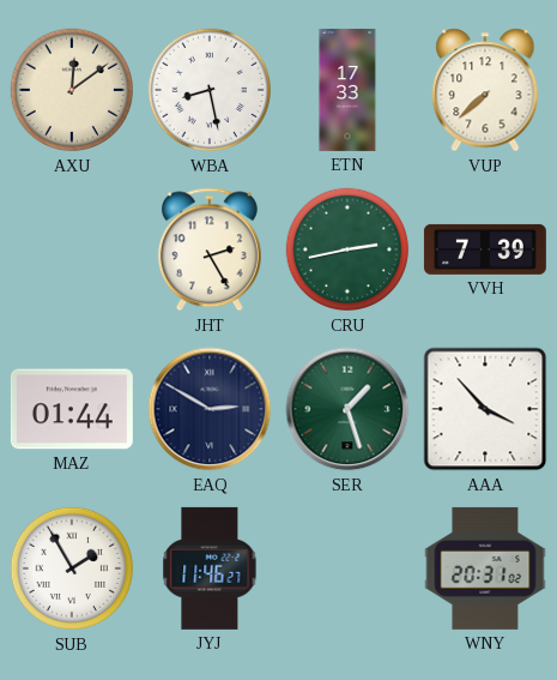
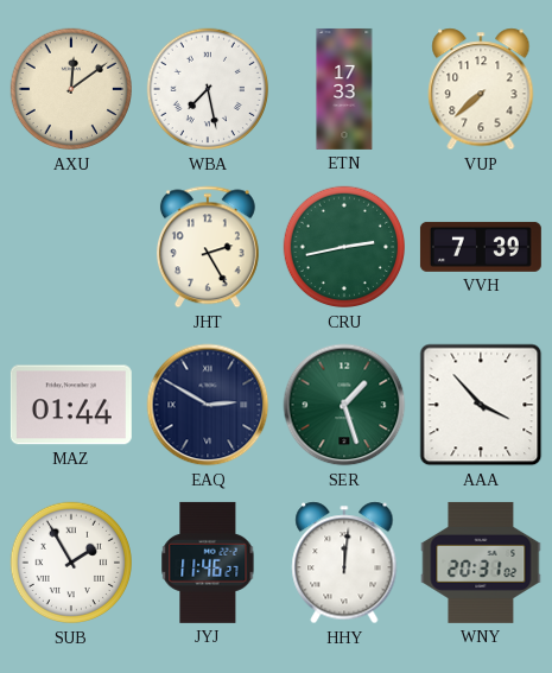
WBA: 8:28 -> 7:28 (207, 89)
HHY: none -> 12:01 (344, 563)
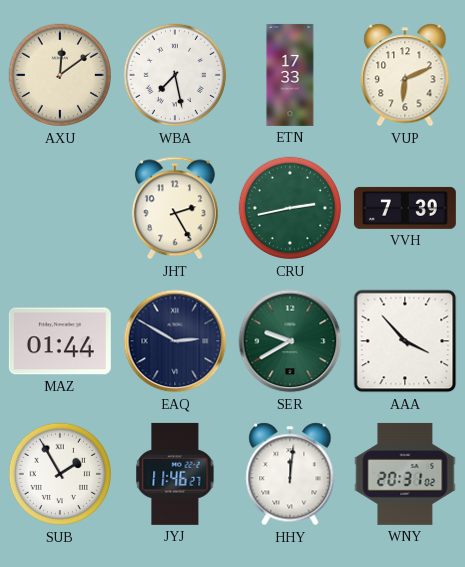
VUP: 7:38 -> 6:11 (405, 75)
SER: 1:27 -> 9:40 (290, 341)
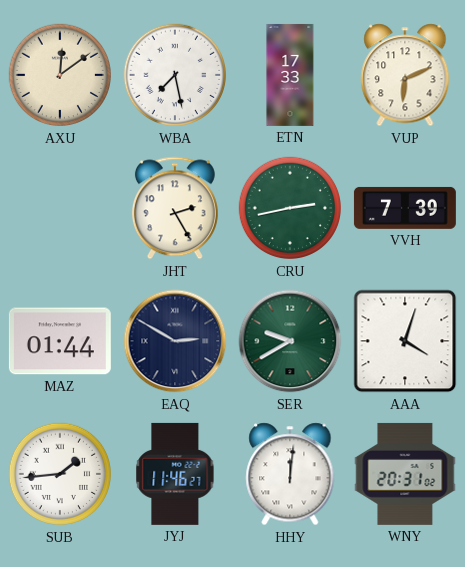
AAA: 3:53 -> 4:03 (405, 341)
SUB: 1:55 -> 1:44 (59, 474)
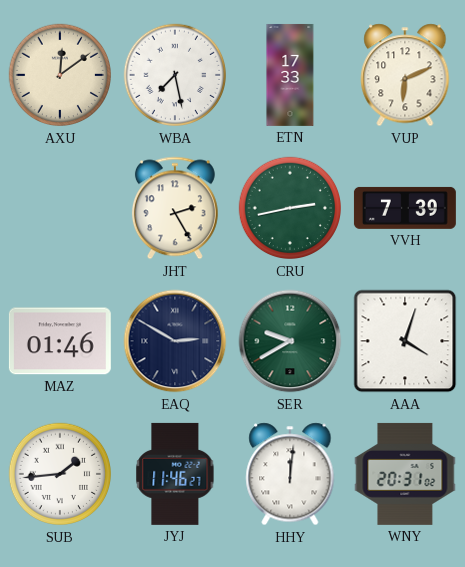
MAZ: 01:44 -> 01:46 (60, 341)
